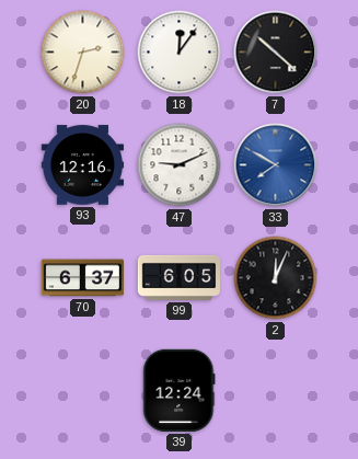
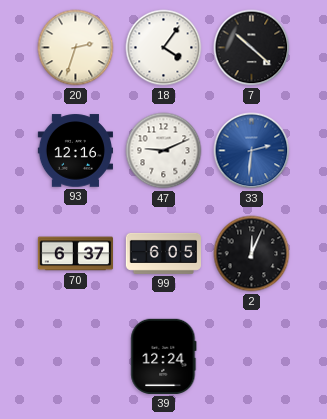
18: 12:06 -> 4:06 (164, 48)
33: 7:50 -> 2:31 (252, 151)
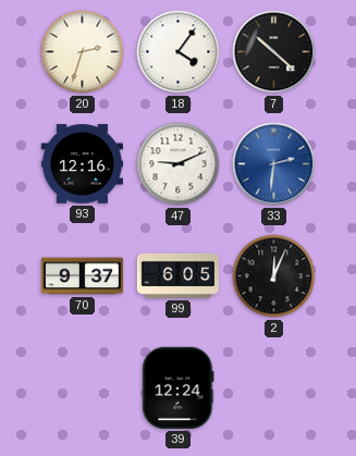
70: 6:37 -> 9:37 (82, 276)
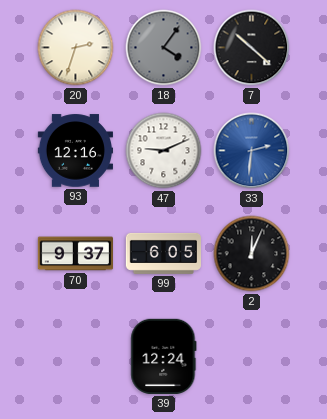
18 dial: white -> grey (164, 48)
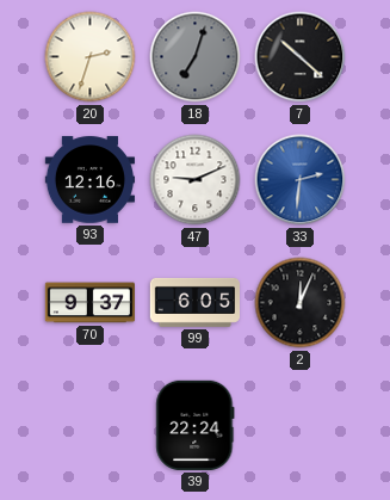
18: 4:06 -> 7:03 (196, 57)
39: 12:24 -> 22:24 (196, 425)
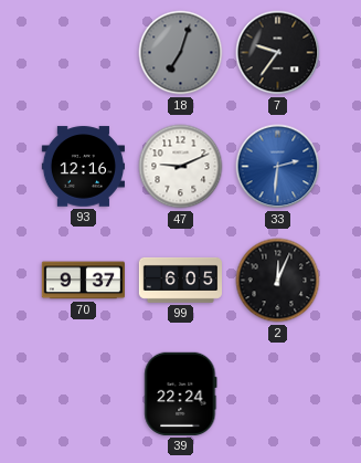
20: 2:33 -> none (91, 57)
7: 10:22 -> 9:36 (278, 53)
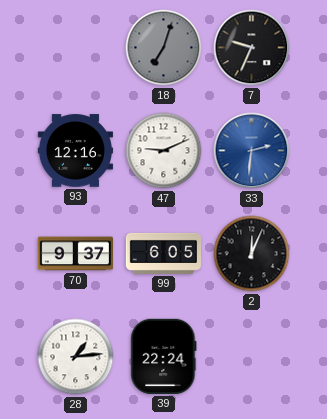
7: 9:36 -> 9:34 (252, 48)
28: none -> 1:14 (76, 357)
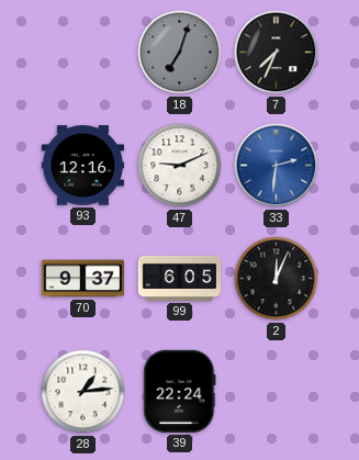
7: 9:34 -> 7:34 (277, 53)
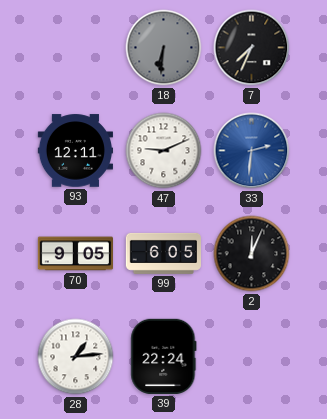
18: 7:03 -> 6:31 (164, 48)
93: 12:16 -> 12:11 (75, 151)
70: 9:37 -> 9:05 (75, 254)
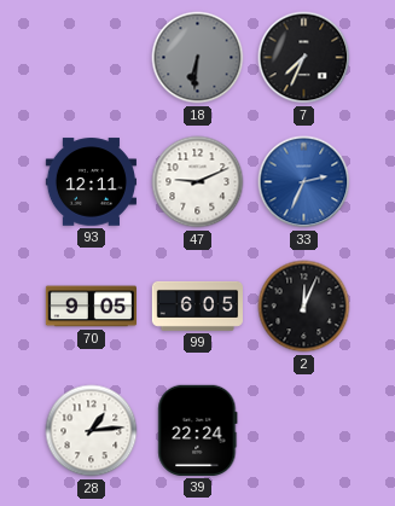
33: 2:31 -> 2:34 (304, 182)
